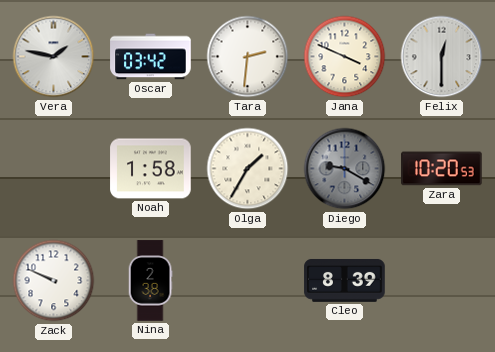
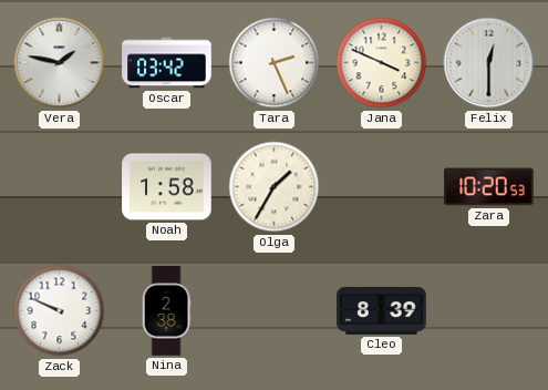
Tara: 2:31 -> 2:26 (275, 63)
Diego: 9:20 -> none (345, 169)
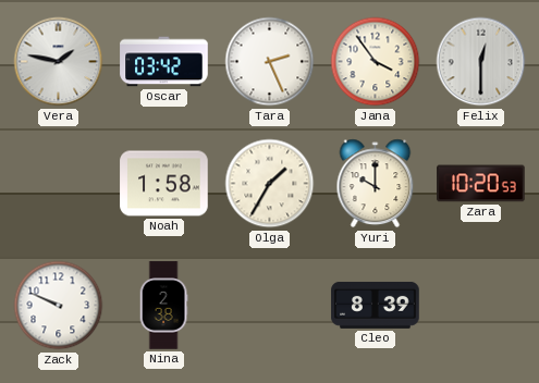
Jana: 3:49 -> 3:54 (376, 62)
Yuri: none -> 10:00 (376, 184)
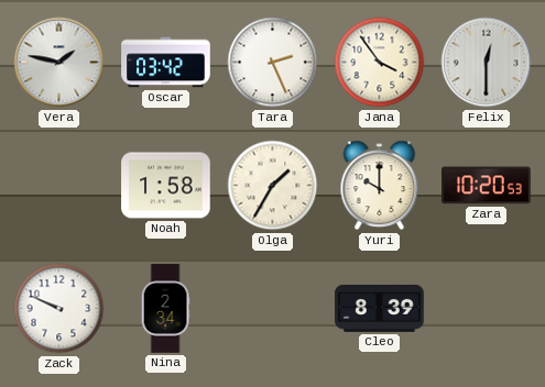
Nina: 2:38 -> 2:34 (165, 309)
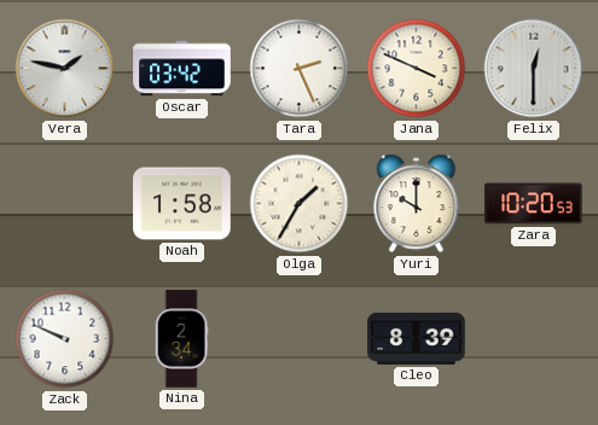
Jana: 3:54 -> 3:49 (417, 69)
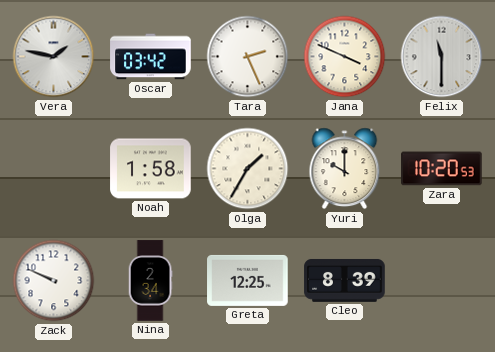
Felix: 12:30 -> 11:30 (442, 57)
Greta: none -> 12:25 (248, 280)
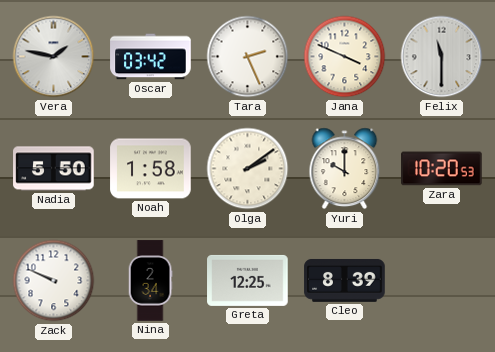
Nadia: none -> 5:50 (54, 169)
Olga: 1:35 -> 2:09 (248, 169)
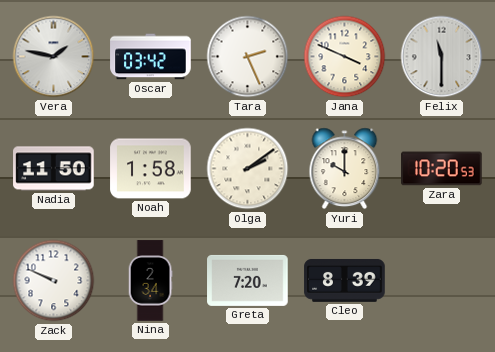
Nadia: 5:50 -> 11:50 (54, 169)
Greta: 12:25 -> 7:20 (248, 280)
